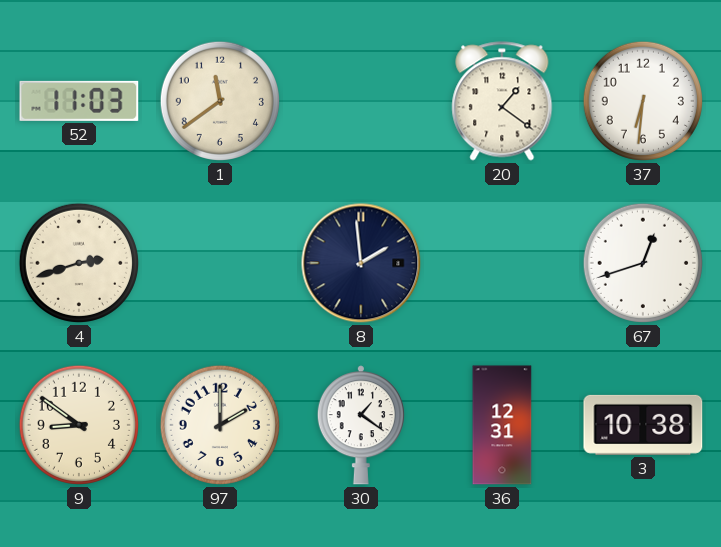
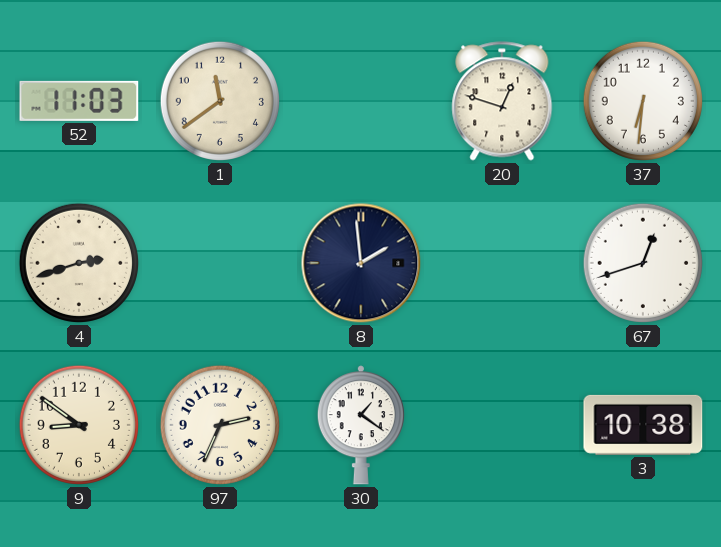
20: 1:21 -> 12:48 (502, 101)
97: 2:00 -> 2:34 (220, 425)
36: 12:31 -> none (502, 425)
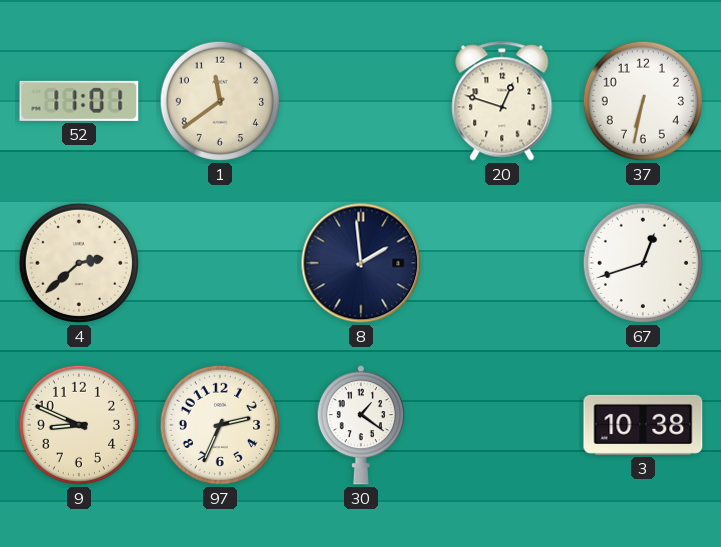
52: 11:03 -> 11:01 (79, 101)
37: 6:31 -> 6:32 (643, 101)
4: 2:42 -> 2:38 (79, 263)
9: 8:51 -> 8:49 (79, 425)
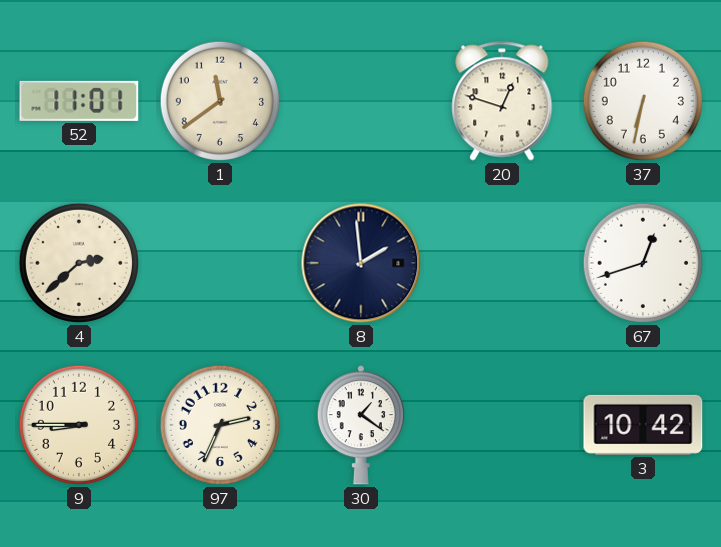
9: 8:49 -> 8:45 (79, 425)
3: 10:38 -> 10:42 (643, 425)
